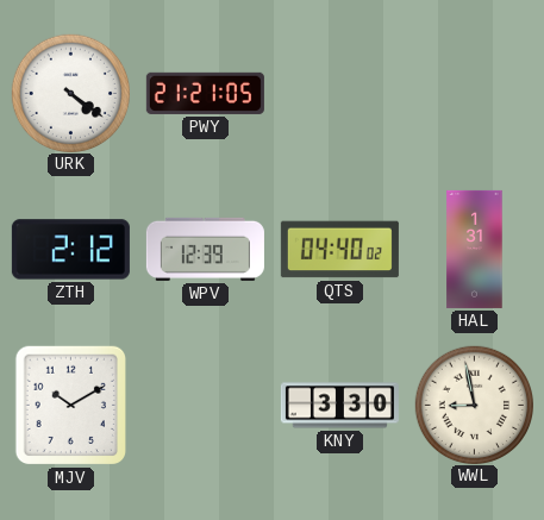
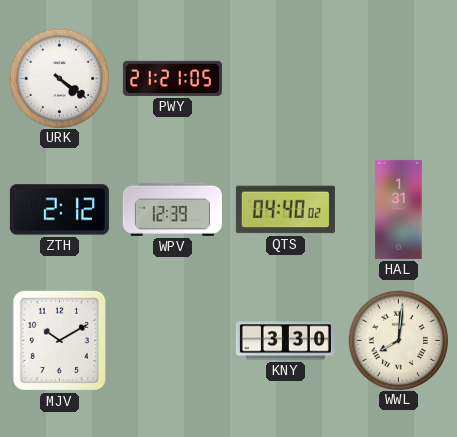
WWL: 8:58 -> 8:01 (398, 340)
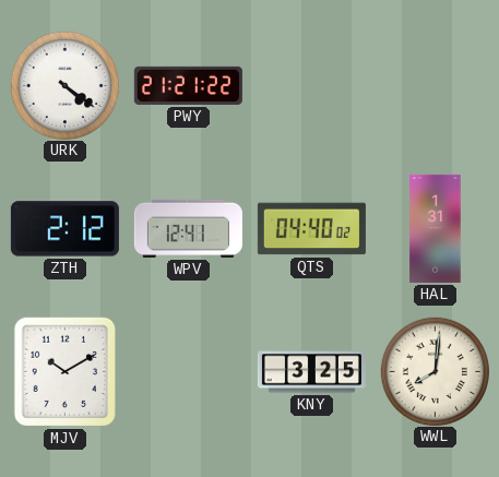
PWY: 21:21:05 -> 21:21:22 (188, 85)
WPV: 12:39 -> 12:41 (188, 228)
KNY: 3:30 -> 3:25 (311, 372)
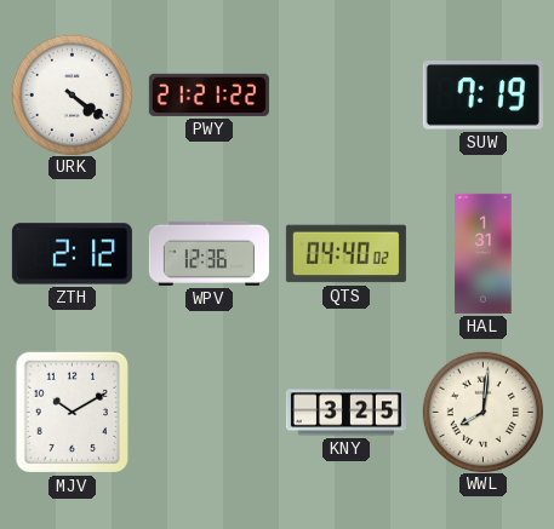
SUW: none -> 7:19 (482, 96)
WPV: 12:41 -> 12:36 (209, 253)
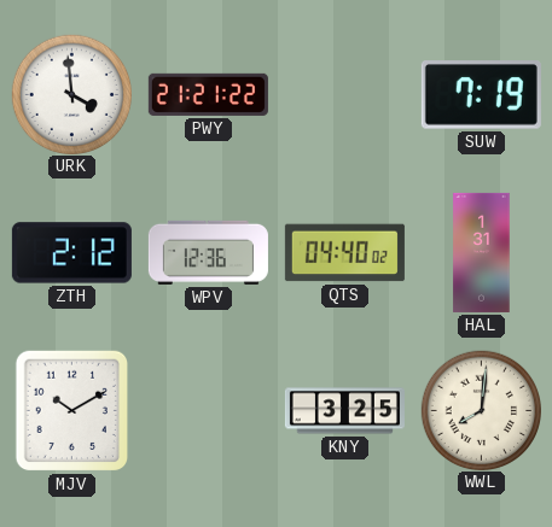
URK: 4:21 -> 3:59 (71, 94)
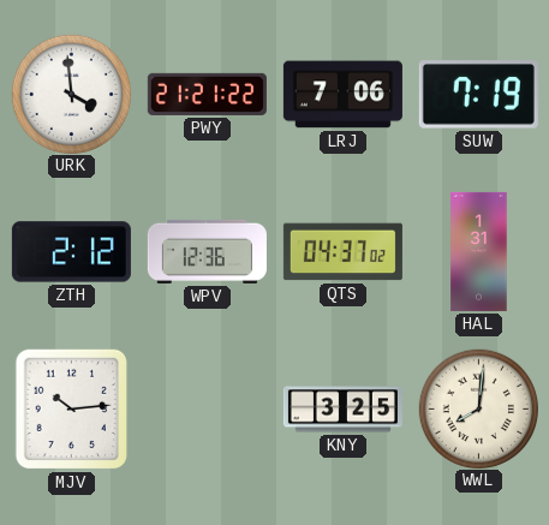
LRJ: none -> 7:06 (342, 95)
QTS: 04:40 -> 04:37 (342, 252)
MJV: 10:10 -> 10:14 (71, 410)
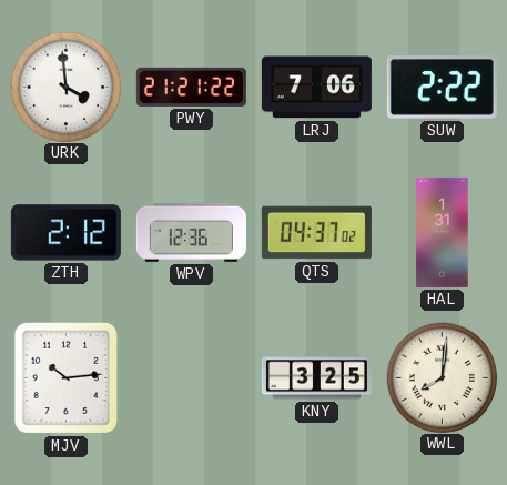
SUW: 7:19 -> 2:22 (442, 88)
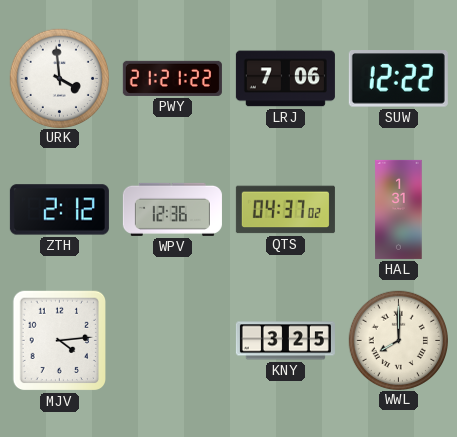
SUW: 2:22 -> 12:22 (398, 79)
MJV: 10:14 -> 4:14 (59, 341)
WWL: 8:01 -> 8:00 (398, 340)
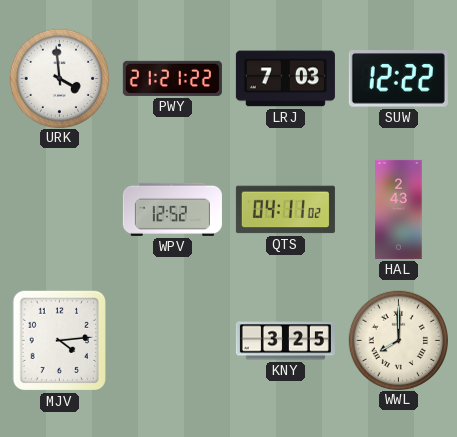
LRJ: 7:06 -> 7:03 (285, 79)
ZTH: 2:12 -> none (59, 210)
WPV: 12:36 -> 12:52 (172, 209)
QTS: 04:37 -> 04:11 (285, 210)
HAL: 1:31 -> 2:43 (399, 209)
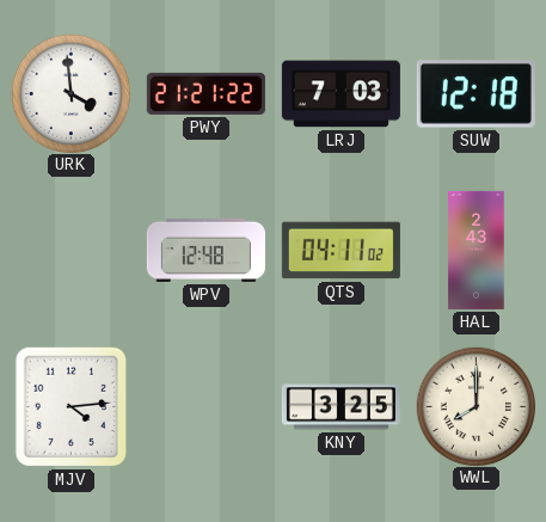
SUW: 12:22 -> 12:18 (476, 94)
WPV: 12:52 -> 12:48 (205, 250)
